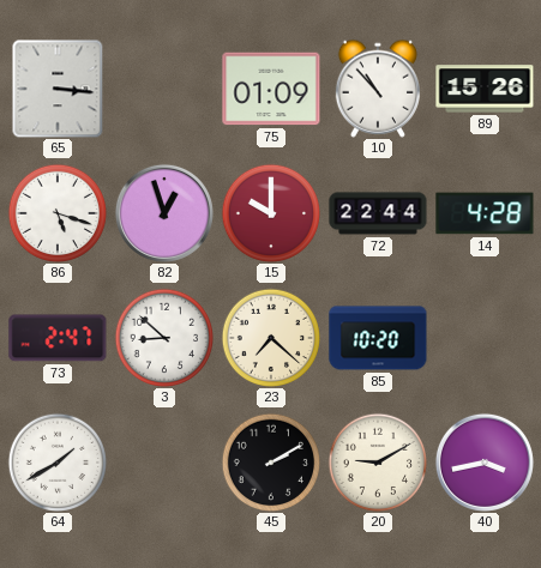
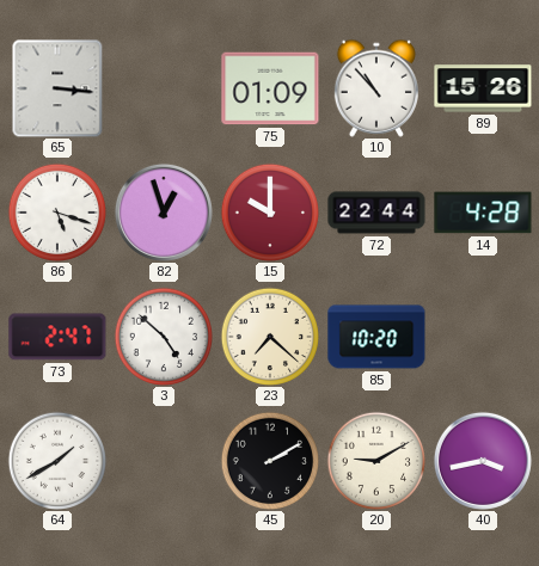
3: 8:52 -> 4:52 (163, 336)
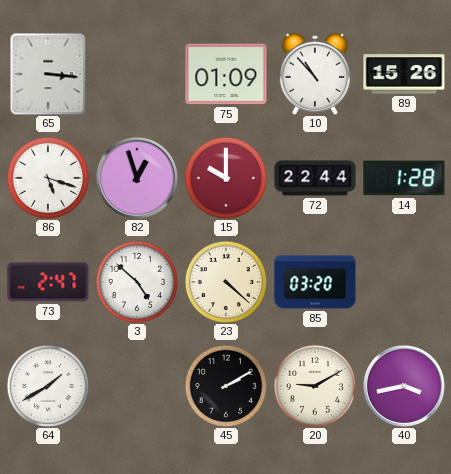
14: 4:28 -> 1:28 (404, 178)
23: 7:22 -> 4:22 (225, 281)
85: 10:20 -> 03:20 (315, 282)
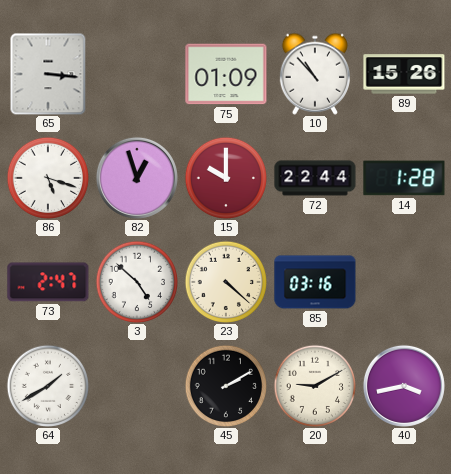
85: 03:20 -> 03:16 (315, 282)
